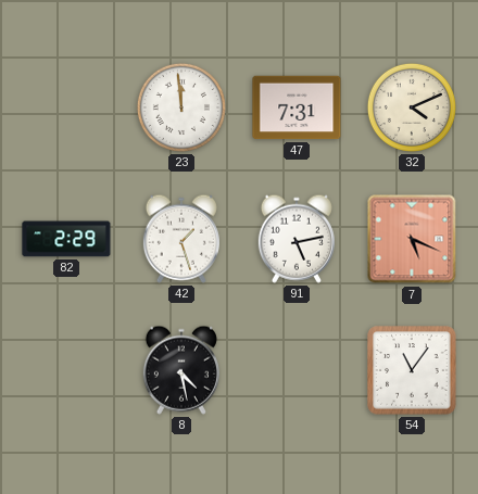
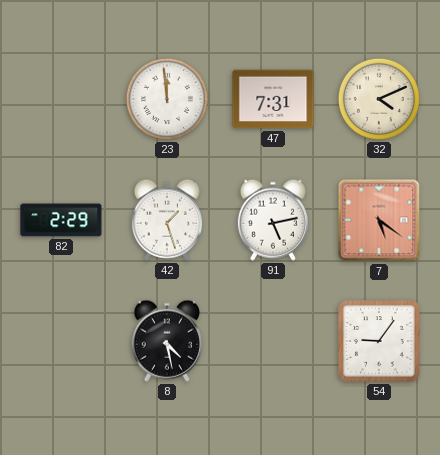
7: 5:19 -> 5:21 (379, 220)
54: 11:06 -> 9:06 (379, 341)
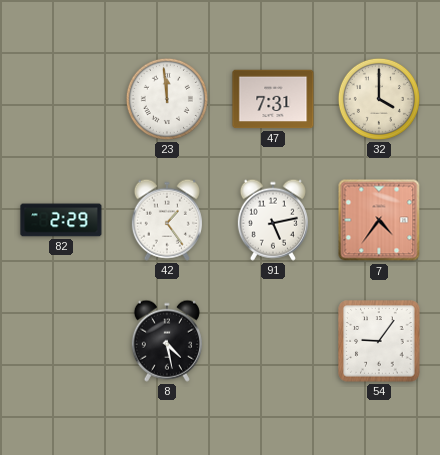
32: 4:11 -> 4:00 (379, 99)
42: 1:27 -> 1:24 (167, 220)
7: 5:21 -> 4:36 (379, 220)
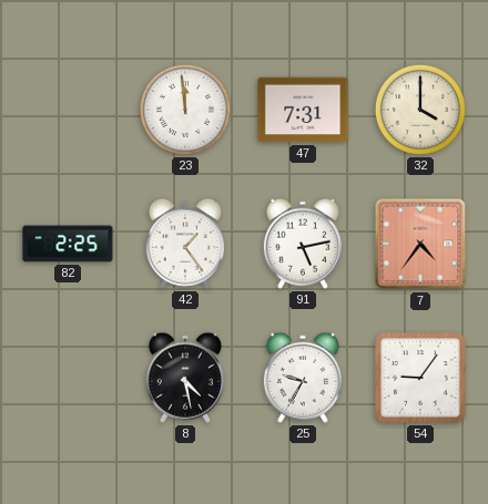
82: 2:29 -> 2:25 (68, 244)
25: none -> 9:35 (303, 378)
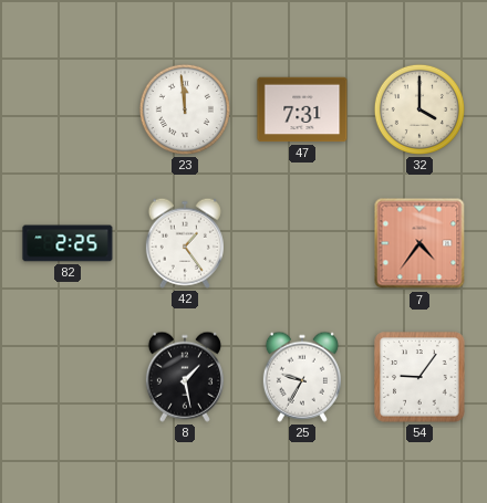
91: 5:13 -> none (303, 244)
8: 4:28 -> 1:28 (185, 377)
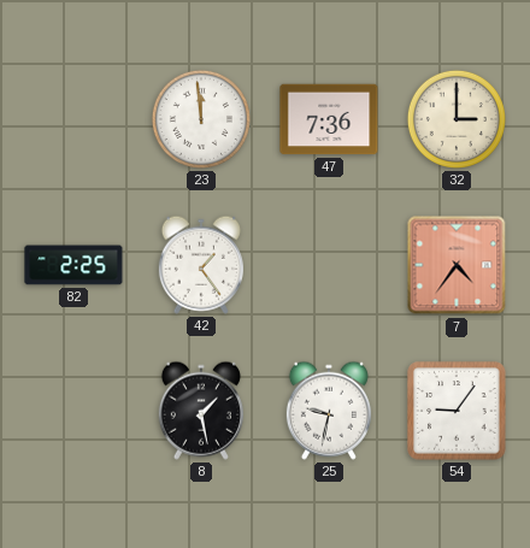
47: 7:31 -> 7:36 (329, 119)
32: 4:00 -> 3:00 (457, 119)
25: 9:35 -> 9:32 (329, 411)
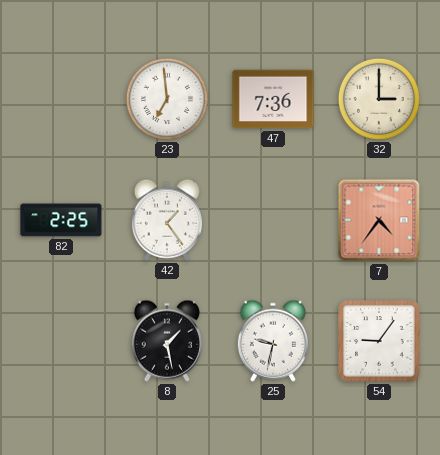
23: 11:59 -> 6:59 (167, 99)
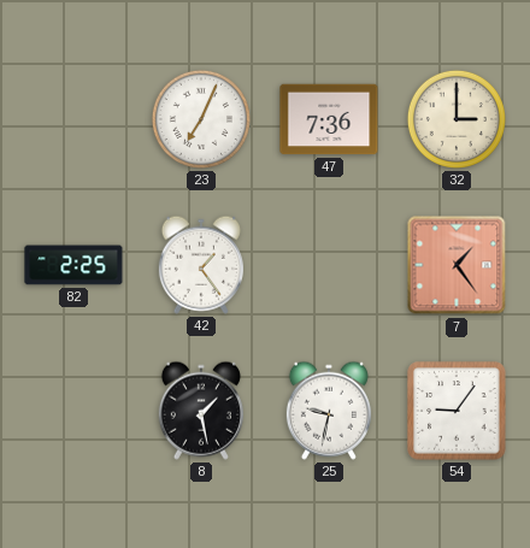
23: 6:59 -> 7:04 (201, 119)
7: 4:36 -> 1:24 (457, 265)
